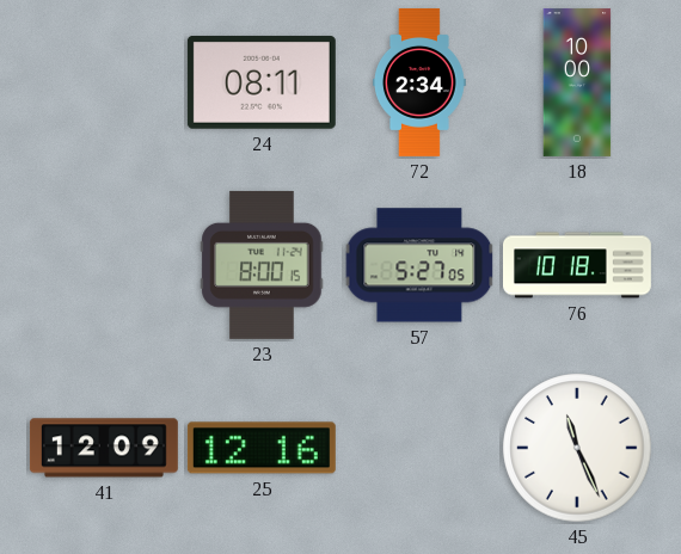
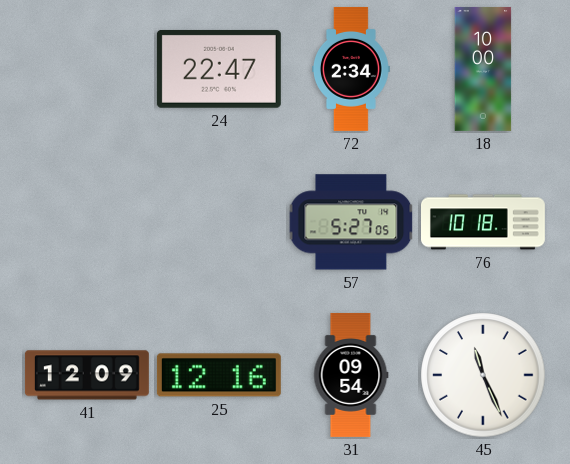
24: 08:11 -> 22:47 (219, 69)
23: 8:00 -> none (262, 265)
31: none -> 09:54 (351, 375)
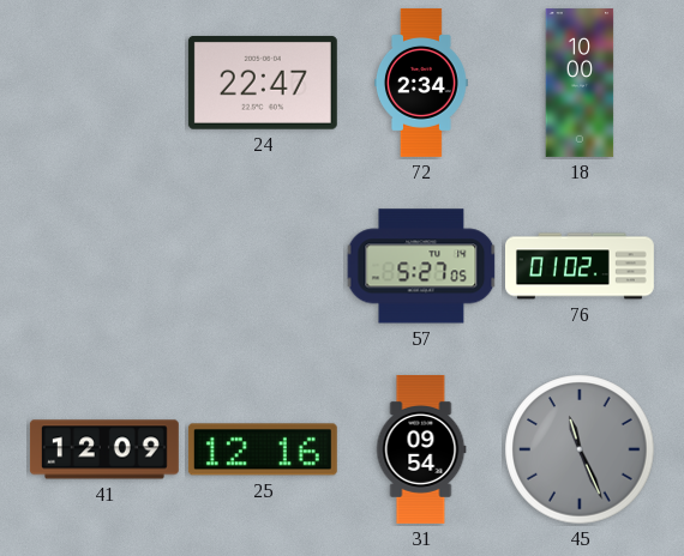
76: 10:18 -> 01:02 (581, 266)
45 dial: white -> grey (580, 449)
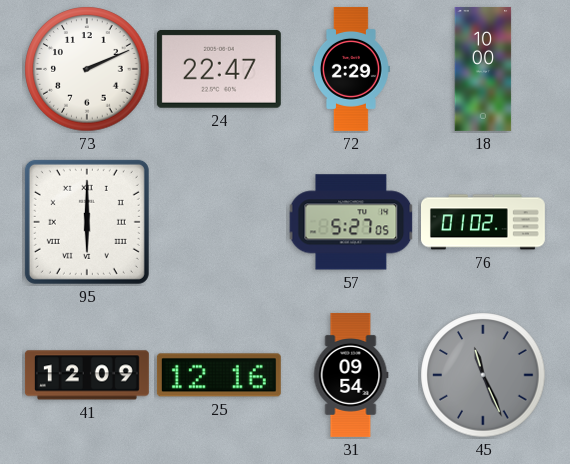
73: none -> 2:11 (87, 69)
72: 2:34 -> 2:29 (352, 69)
95: none -> 6:00 (87, 222)
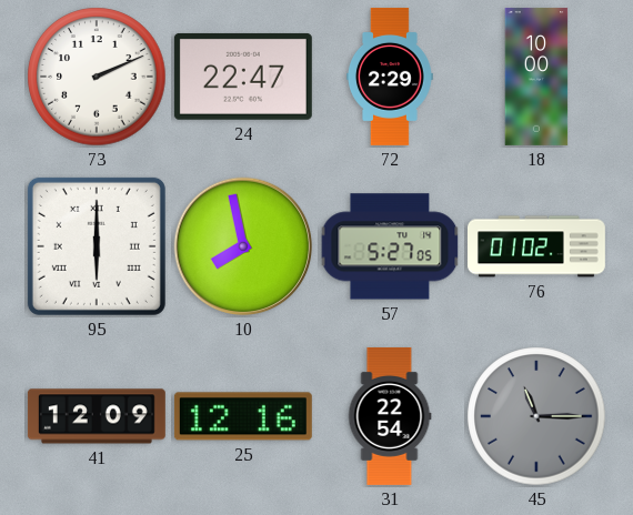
10: none -> 7:58 (243, 246)
31: 09:54 -> 22:54 (390, 416)
45: 11:26 -> 11:15 (536, 416)
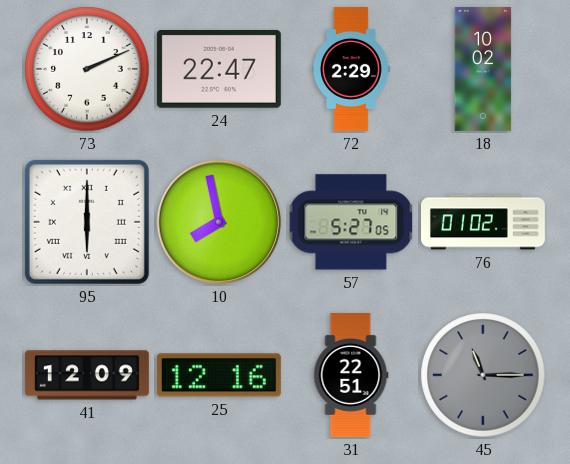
18: 10:00 -> 10:02 (483, 69)
31: 22:54 -> 22:51 (351, 375)
